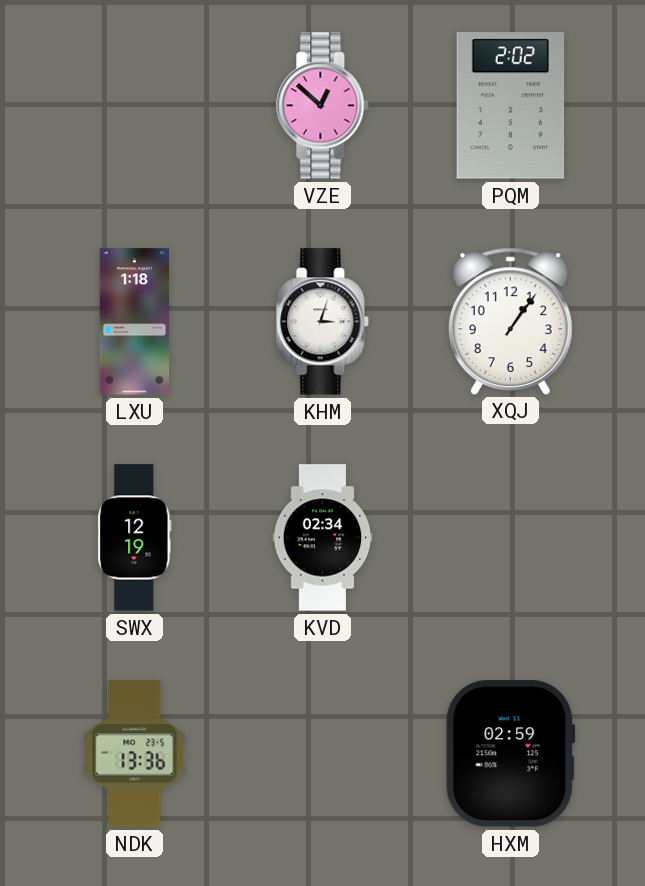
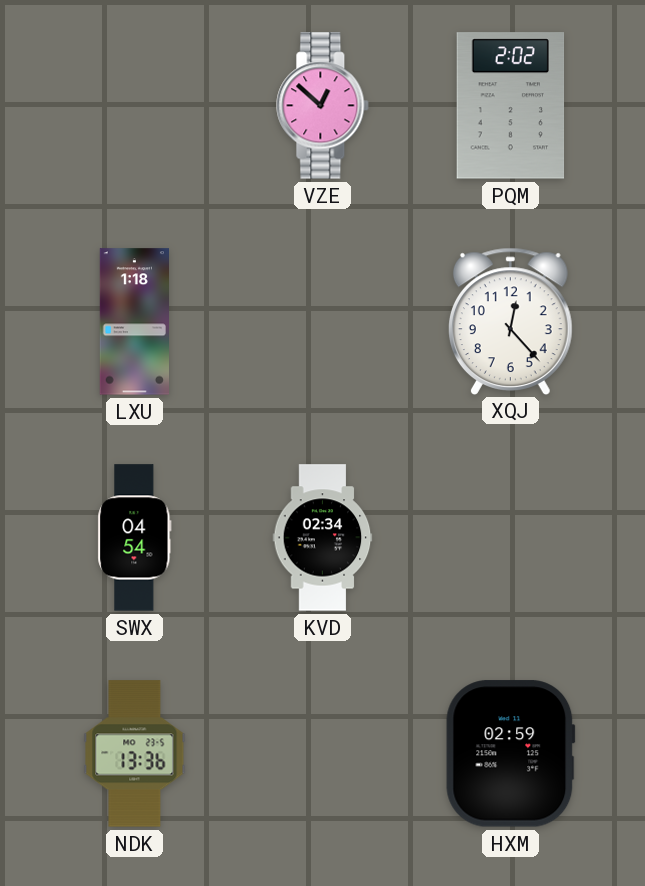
KHM: 3:03 -> none (323, 322)
XQJ: 1:06 -> 12:23 (510, 321)
SWX: 12:19 -> 04:54 (135, 538)
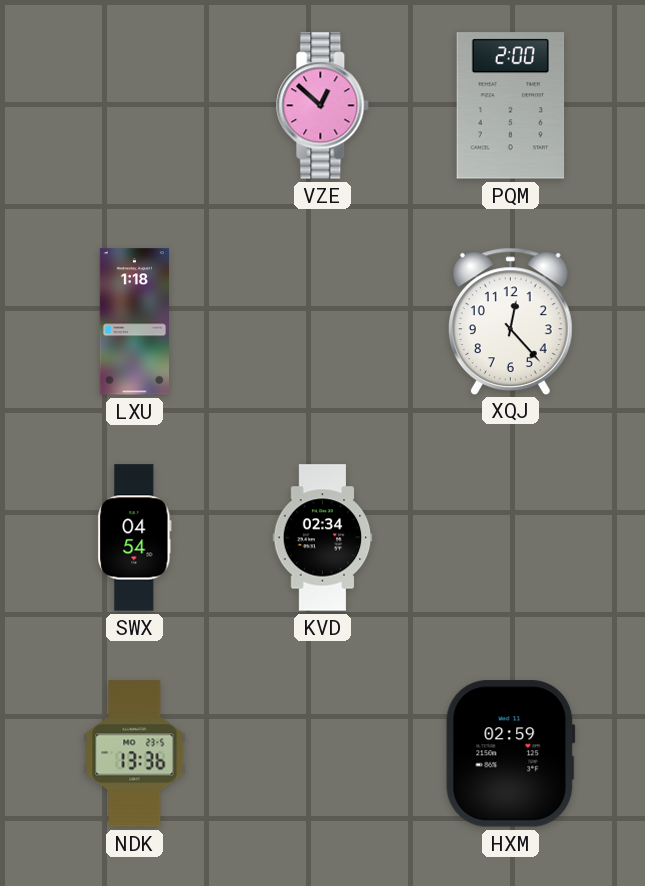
PQM: 2:02 -> 2:00 (511, 106)
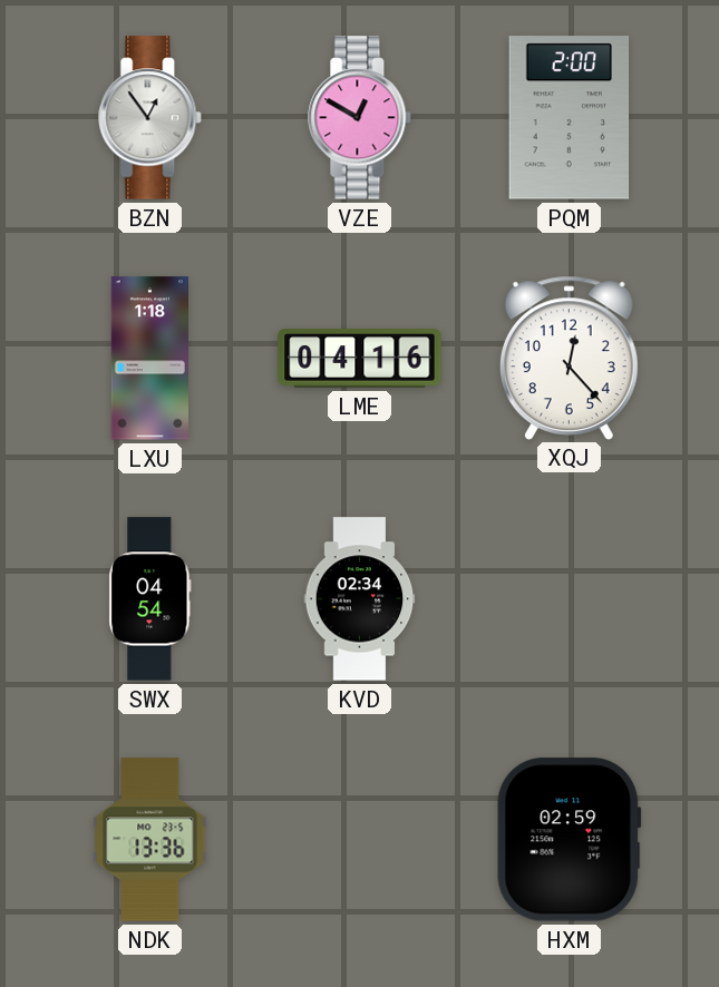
BZN: none -> 12:54 (150, 118)
VZE: 12:52 -> 12:50 (360, 118)
LME: none -> 04:16 (360, 359)
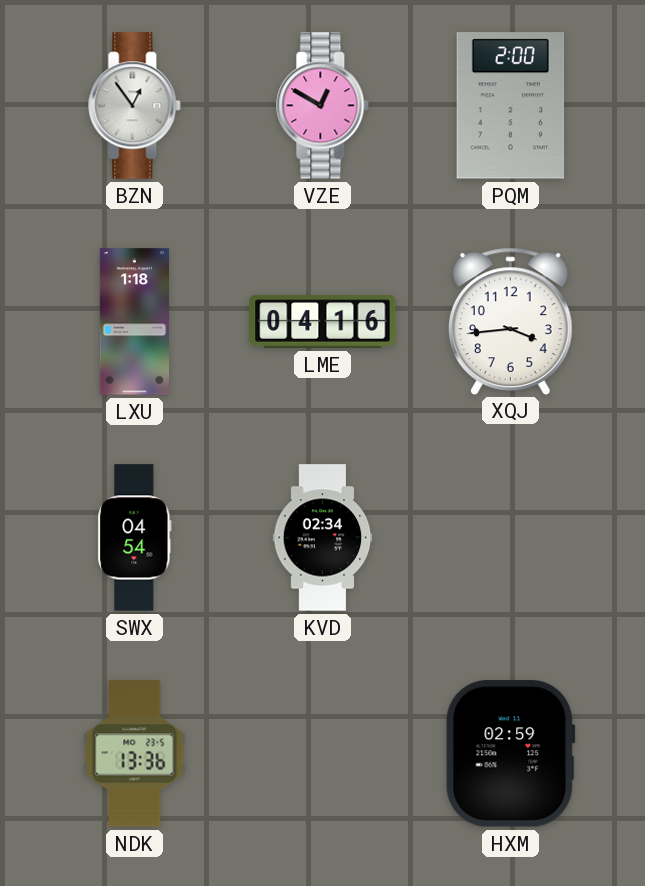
XQJ: 12:23 -> 3:44 (510, 321)
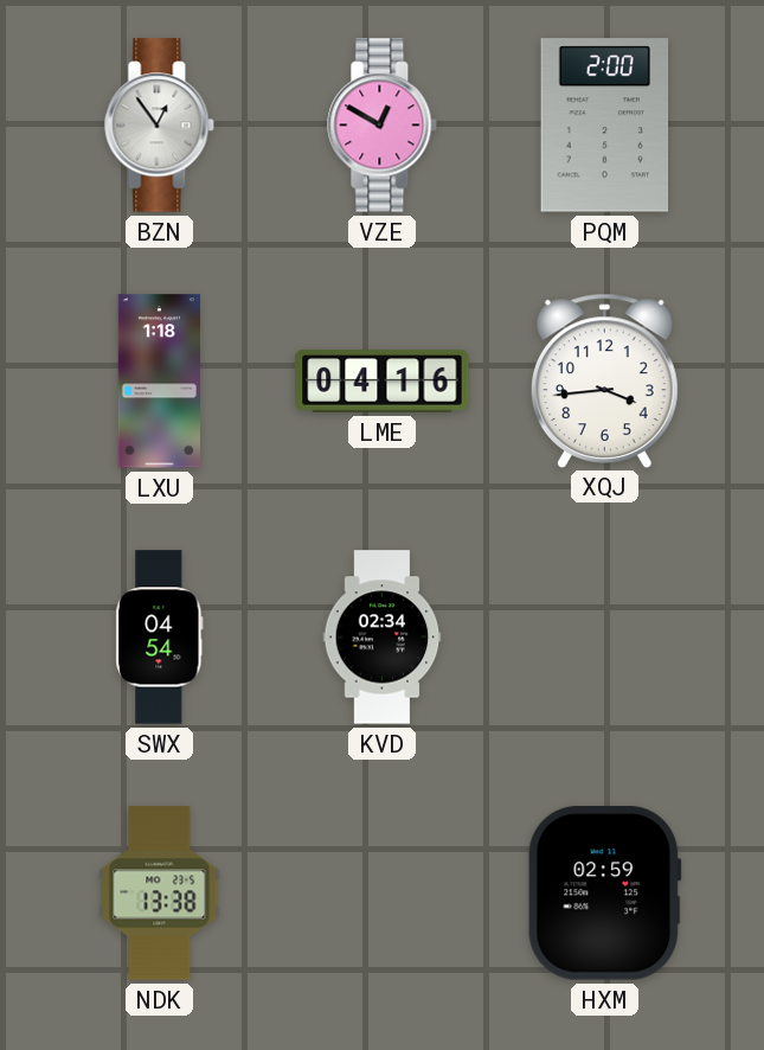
NDK: 13:36 -> 13:38 (160, 894)
